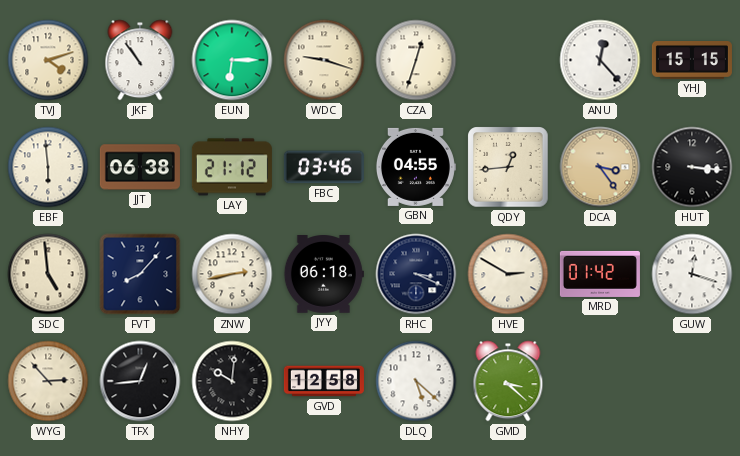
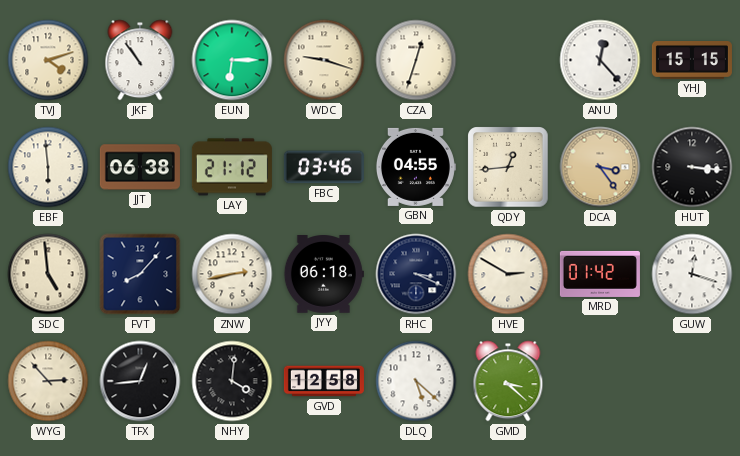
NHY: 10:01 -> 4:01 (232, 381)
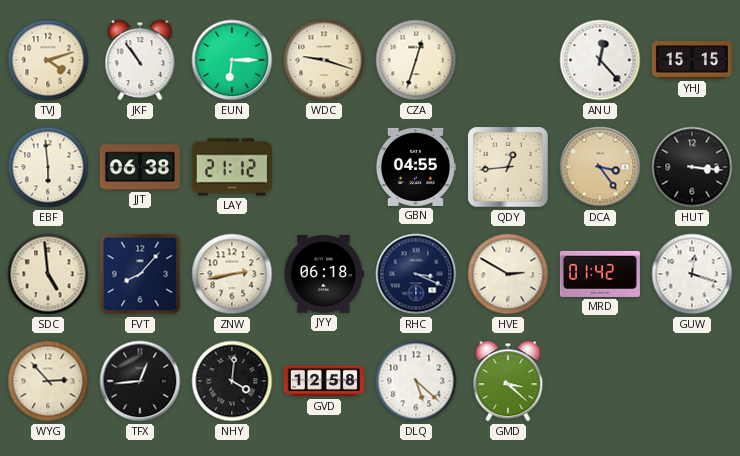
FBC: 03:46 -> none (324, 167)
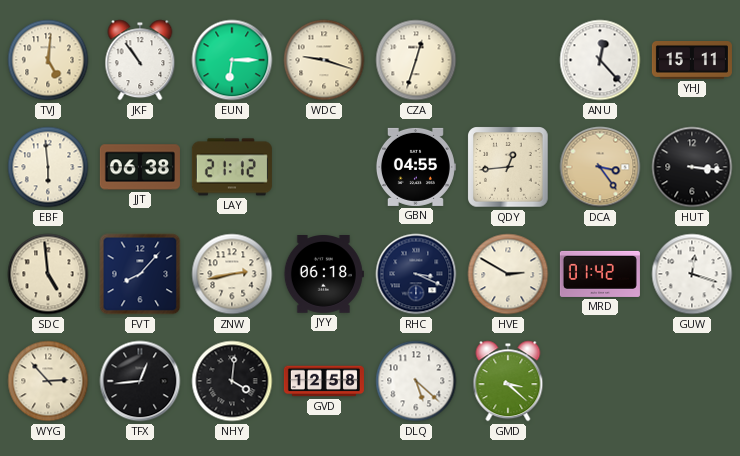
TVJ: 4:12 -> 5:01 (48, 60)
YHJ: 15:15 -> 15:11 (692, 61)
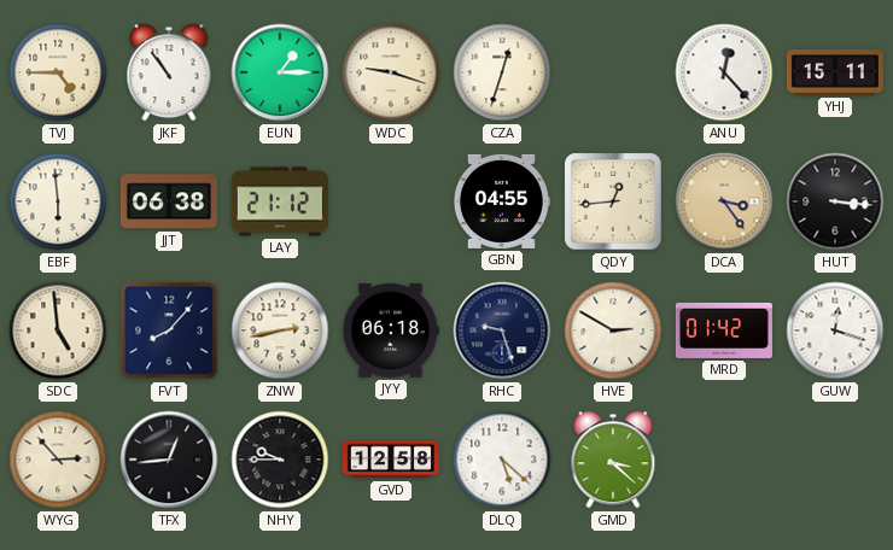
TVJ: 5:01 -> 4:45 (58, 72)
EUN: 6:15 -> 1:15 (280, 72)
RHC: 3:19 -> 9:27 (502, 330)
NHY: 4:01 -> 9:45 (280, 460)
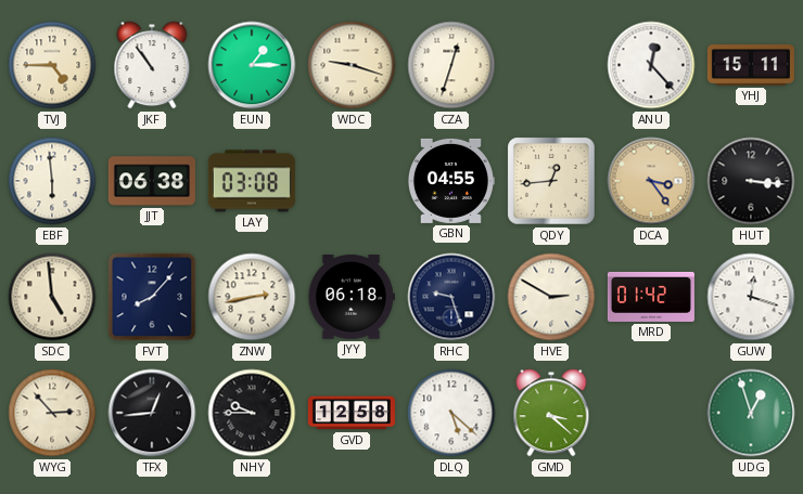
LAY: 21:12 -> 03:08 (252, 181)
UDG: none -> 12:57 (751, 413)
